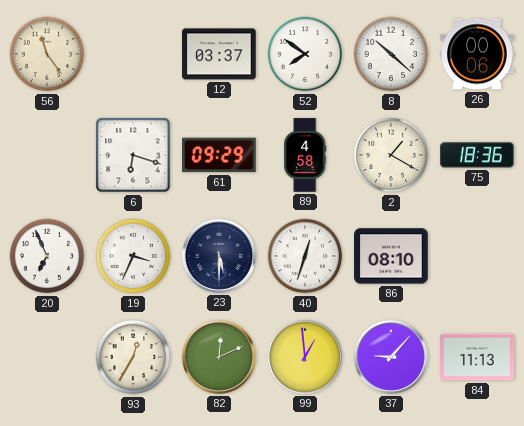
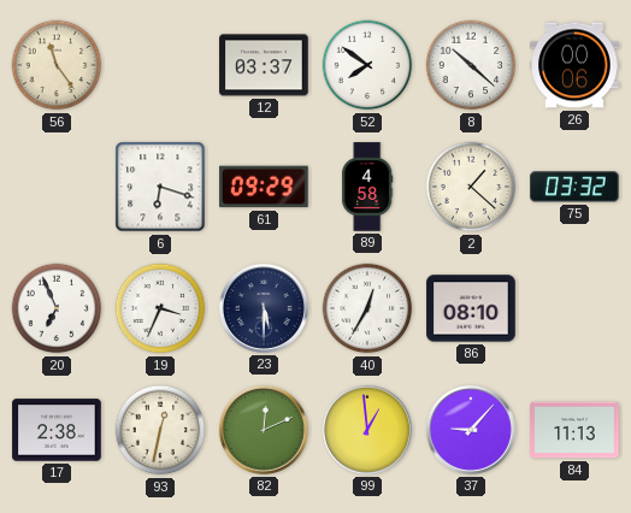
2: 1:20 -> 1:22 (471, 187)
75: 18:36 -> 03:32 (574, 187)
40: 12:33 -> 12:35 (367, 308)
17: none -> 2:38 (57, 430)
93: 12:35 -> 12:32 (160, 430)
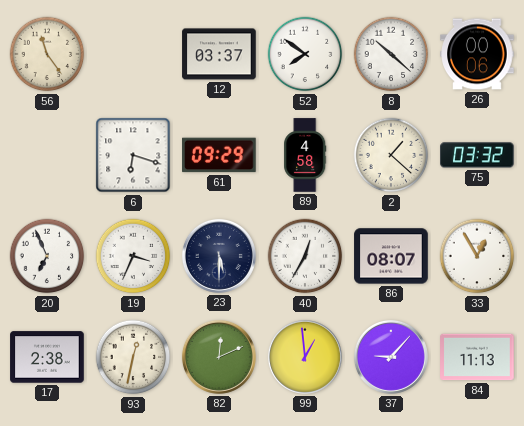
86: 08:10 -> 08:07 (391, 256)
33: none -> 12:55 (477, 256)
